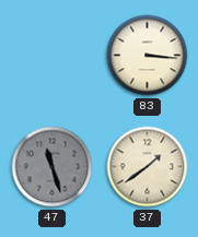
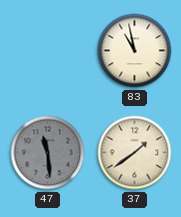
83: 3:16 -> 10:58 (135, 51)
47: 11:27 -> 11:29 (48, 153)
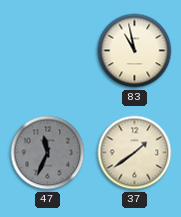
47: 11:29 -> 11:34 (48, 153)
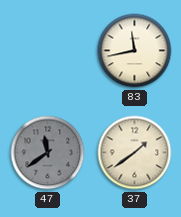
83: 10:58 -> 11:43 (135, 51)
47: 11:34 -> 11:39 (48, 153)
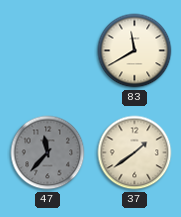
83: 11:43 -> 11:40 (135, 51)
47: 11:39 -> 11:37 (48, 153)
